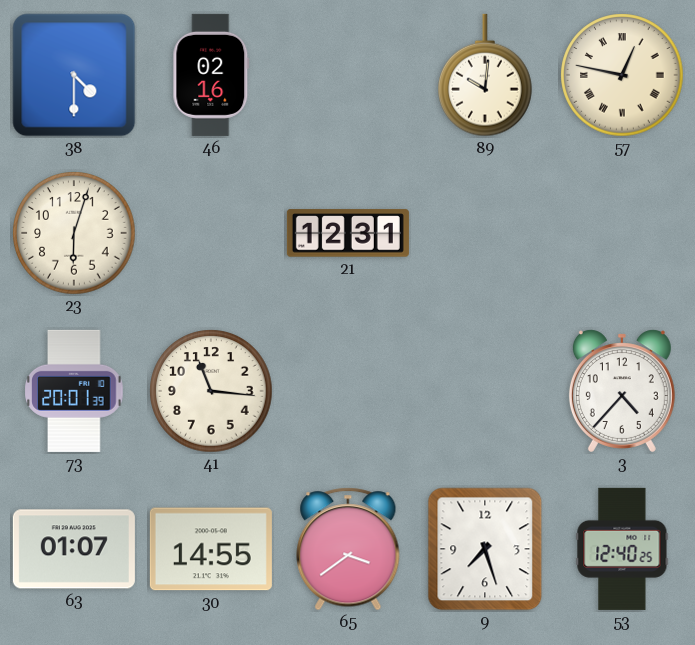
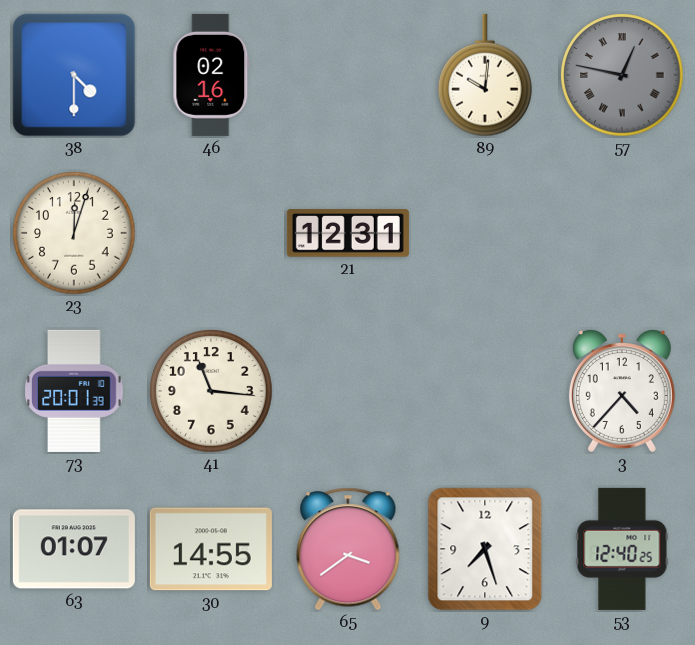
57 dial: cream -> grey (622, 75)
23: 6:03 -> 12:03 (74, 233)
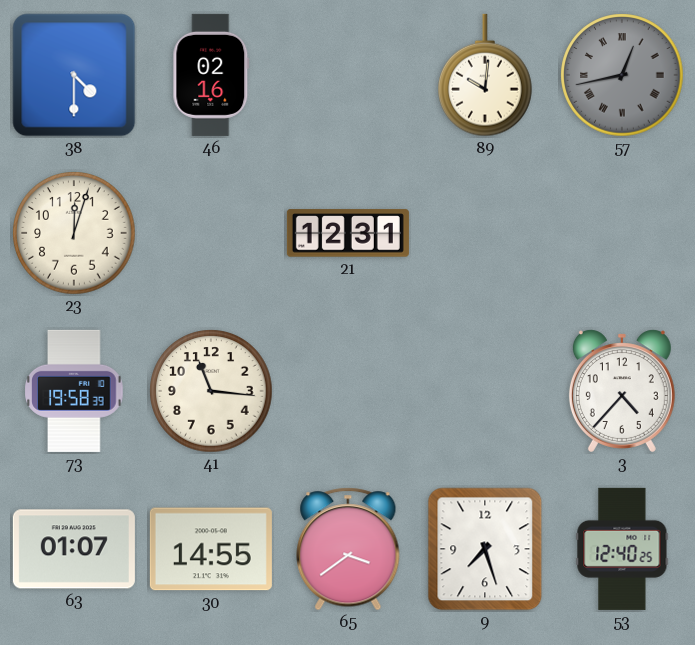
57: 12:47 -> 12:43 (622, 75)
73: 20:01 -> 19:58 (74, 391)
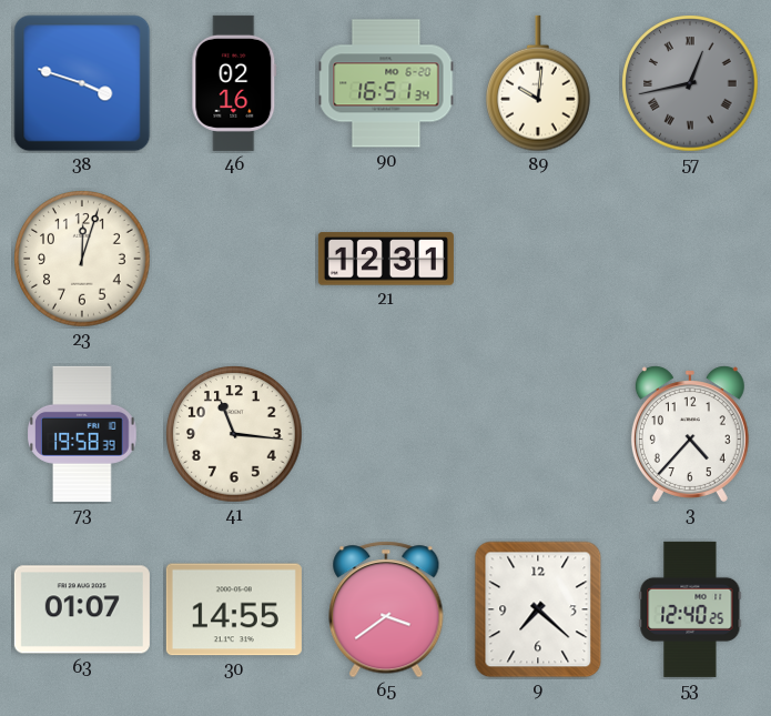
38: 4:30 -> 3:48 (82, 83)
90: none -> 16:51 (386, 83)
9: 7:27 -> 7:22 (538, 609)
